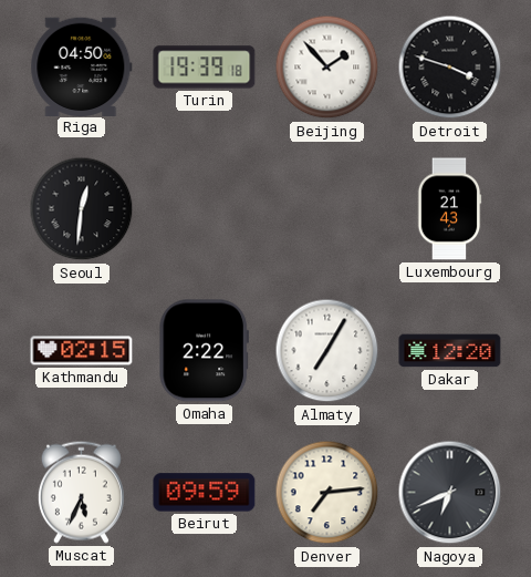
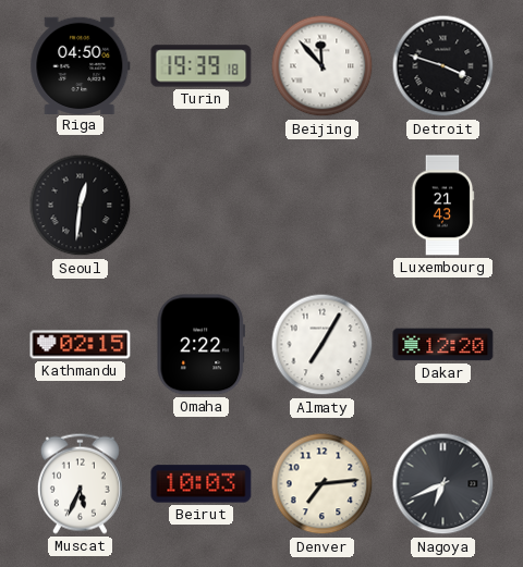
Beijing: 1:53 -> 11:53 (323, 66)
Beirut: 09:59 -> 10:03 (202, 484)
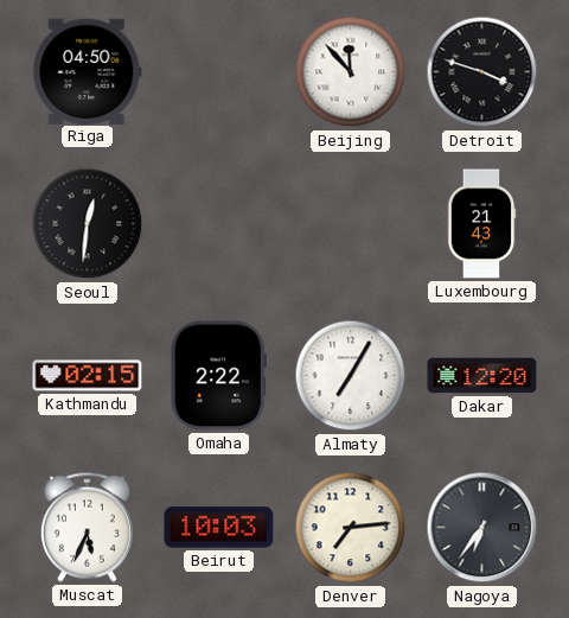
Turin: 19:39 -> none (202, 66)
Nagoya: 6:41 -> 6:36 (482, 528)
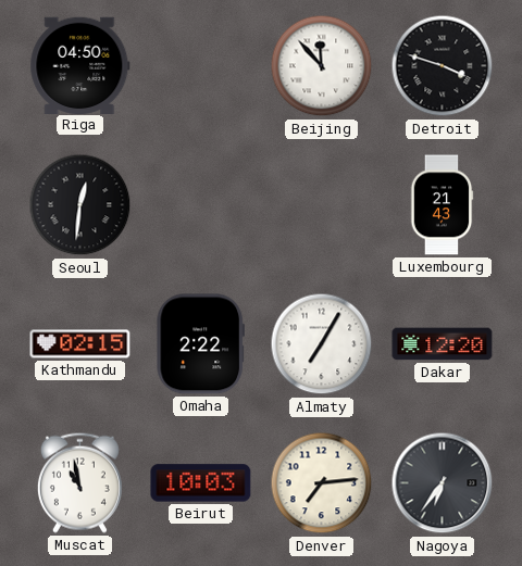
Muscat: 5:34 -> 10:58 (79, 482)
